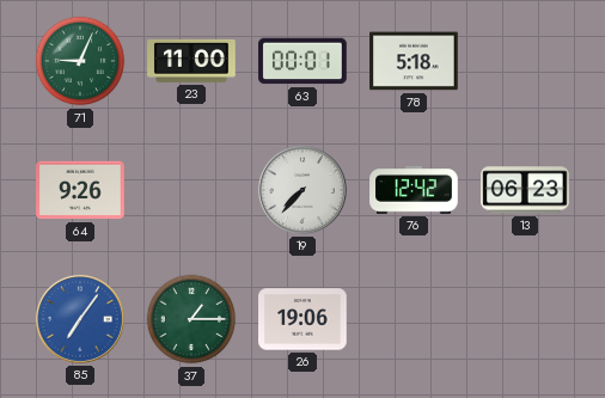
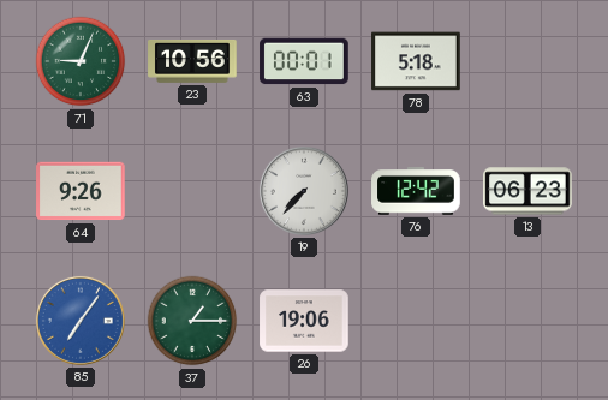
23: 11:00 -> 10:56 (192, 61)
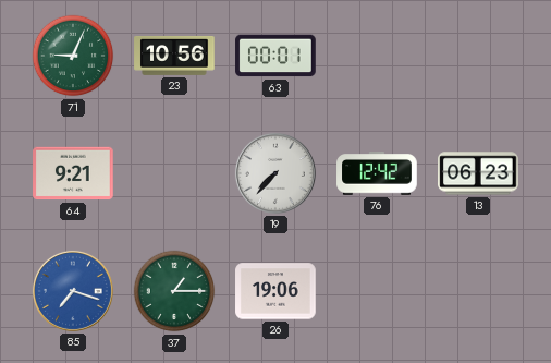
78: 5:18 -> none (416, 61)
64: 9:26 -> 9:21 (73, 173)
85: 7:06 -> 7:18 (73, 291)
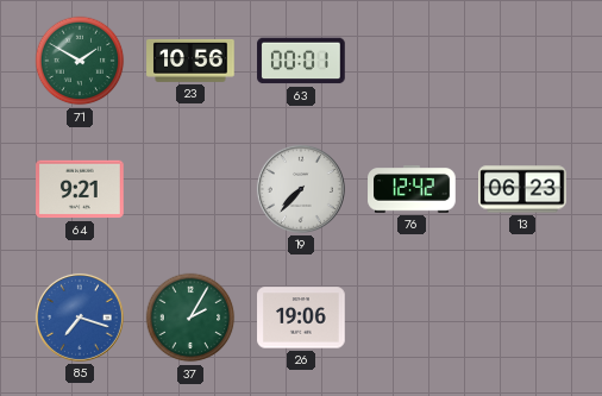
71: 9:04 -> 1:50 (80, 61)
37: 1:15 -> 2:05 (190, 318)
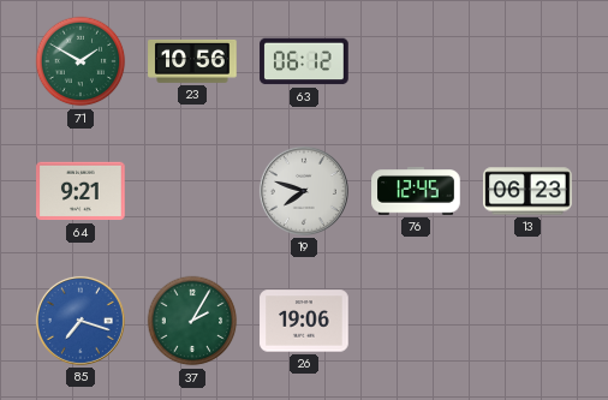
63: 00:01 -> 06:12 (304, 61)
19: 7:37 -> 7:48 (304, 191)
76: 12:42 -> 12:45 (416, 192)
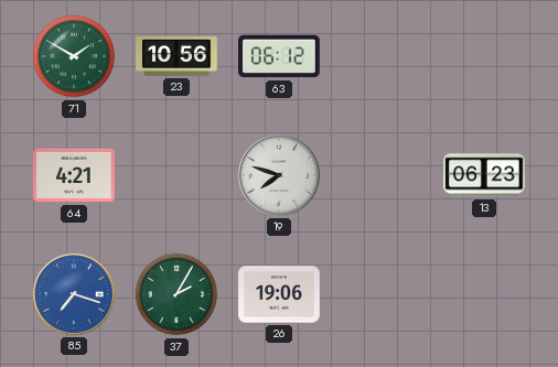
64: 9:21 -> 4:21 (74, 175)
76: 12:45 -> none (416, 192)
